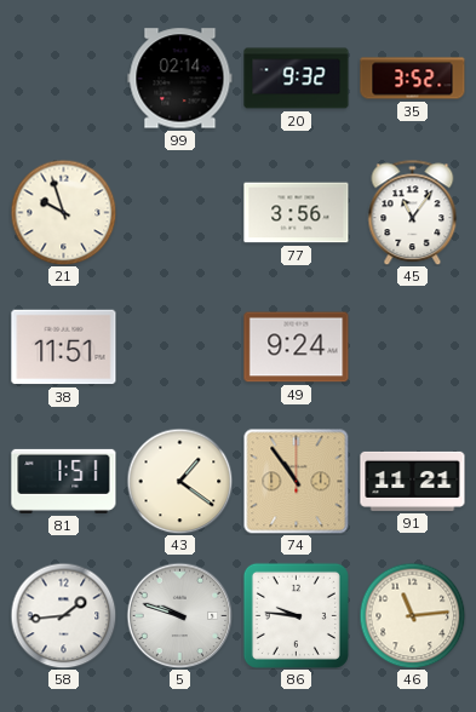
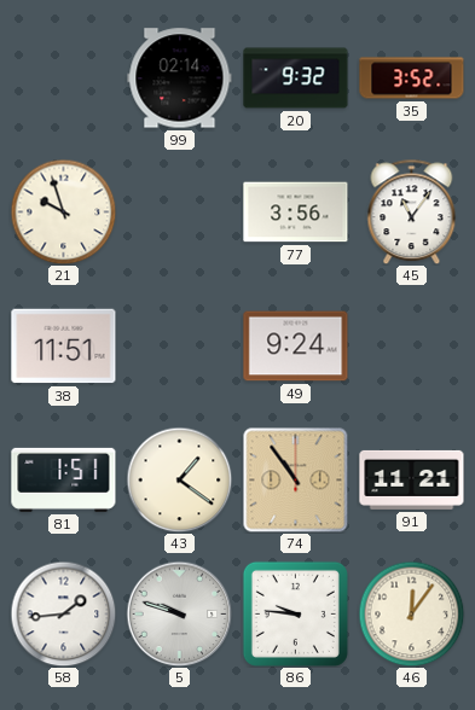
46: 11:14 -> 12:06 (411, 613)
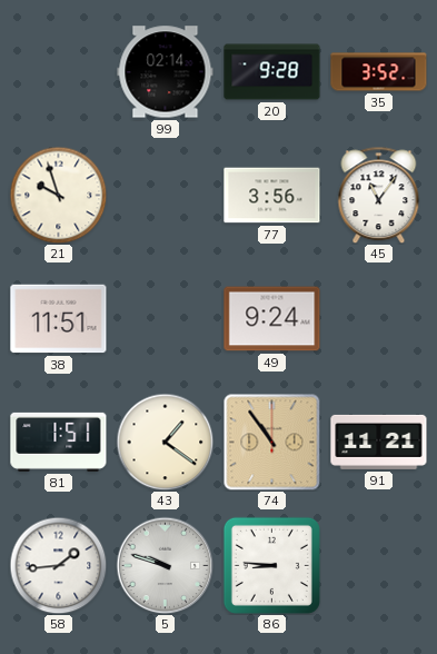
20: 9:32 -> 9:28 (272, 72)
86: 9:46 -> 8:46 (271, 565)
46: 12:06 -> none (411, 613)
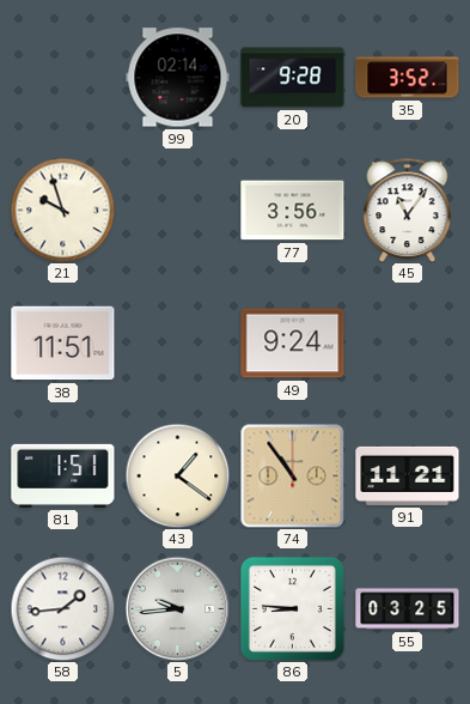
5: 9:48 -> 9:44 (177, 608)
55: none -> 03:25 (408, 609)
